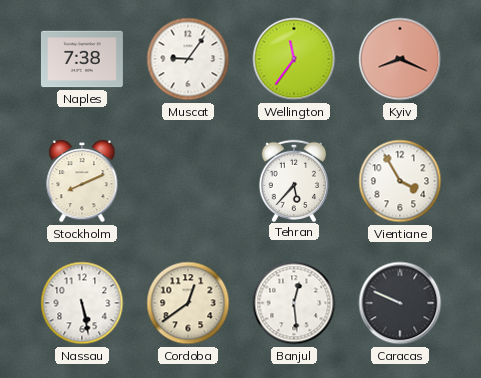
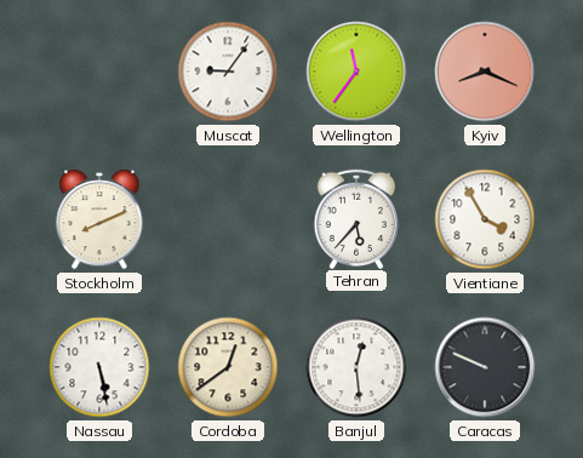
Naples: 7:38 -> none (82, 59)
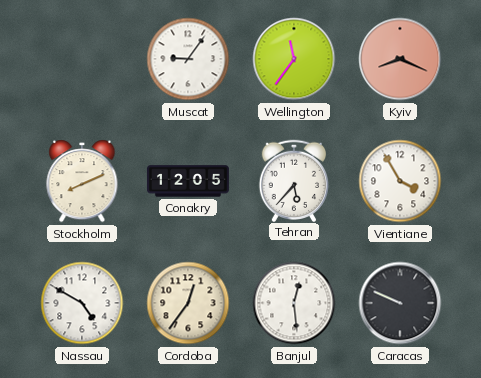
Conakry: none -> 12:05 (188, 181)
Nassau: 5:28 -> 4:50 (82, 303)
Cordoba: 12:39 -> 12:36 (188, 303)
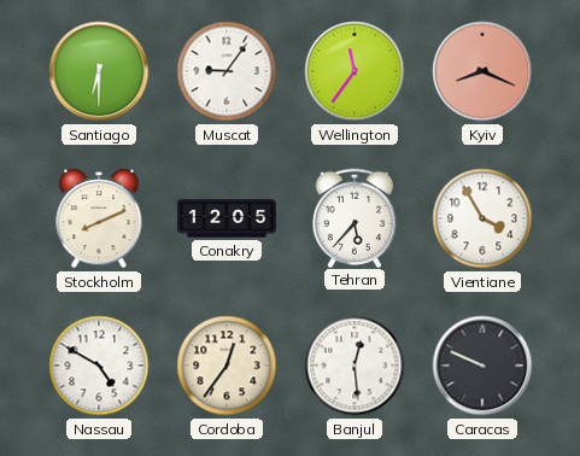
Santiago: none -> 6:30 (99, 71)
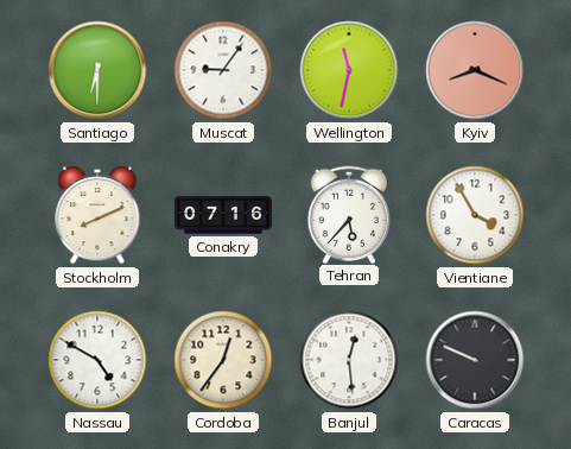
Wellington: 11:36 -> 11:32 (349, 70)
Conakry: 12:05 -> 07:16 (223, 215)
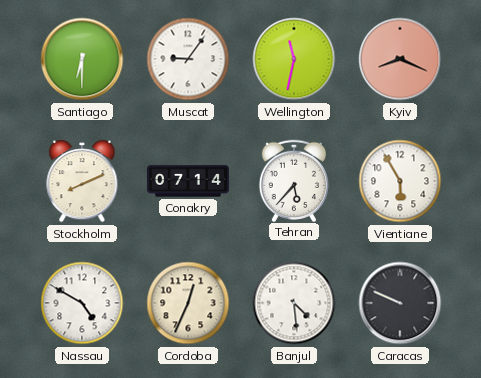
Conakry: 07:16 -> 07:14 (188, 181)
Vientiane: 3:55 -> 5:55 (400, 181)
Cordoba: 12:36 -> 12:34 (188, 303)
Banjul: 12:29 -> 4:29 (294, 303)
